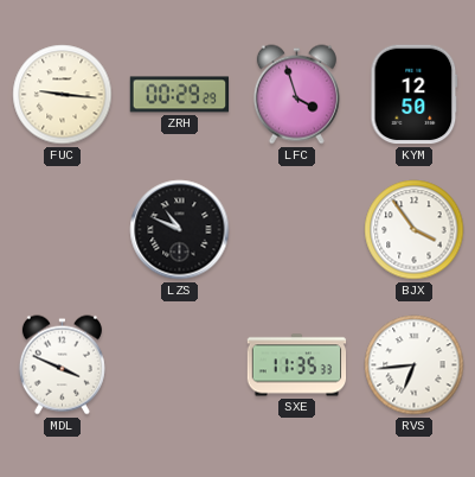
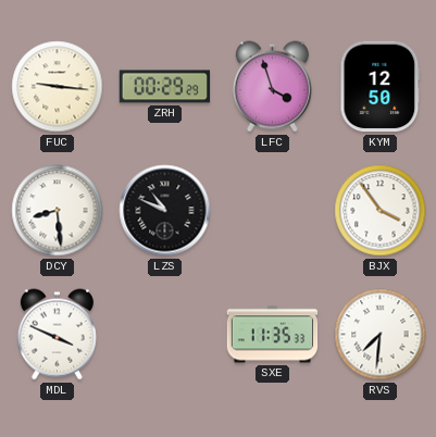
DCY: none -> 8:29 (58, 211)
RVS: 6:44 -> 7:31 (381, 335)
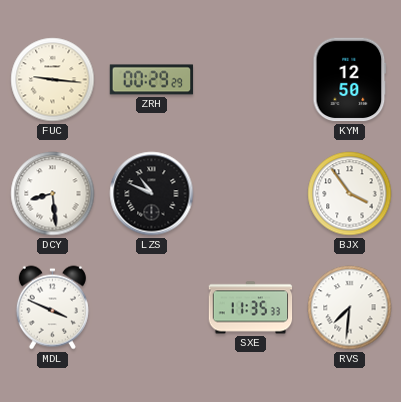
LFC: 3:57 -> none (272, 87)
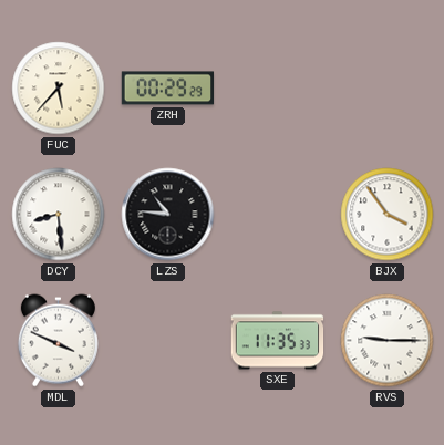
FUC: 9:16 -> 5:37 (59, 89)
KYM: 12:50 -> none (350, 80)
LZS: 10:49 -> 10:46 (168, 215)
RVS: 7:31 -> 9:15 (388, 341)
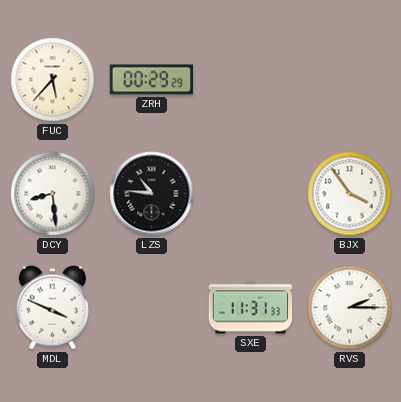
SXE: 11:35 -> 11:31 (251, 308)
RVS: 9:15 -> 2:15 (350, 308)
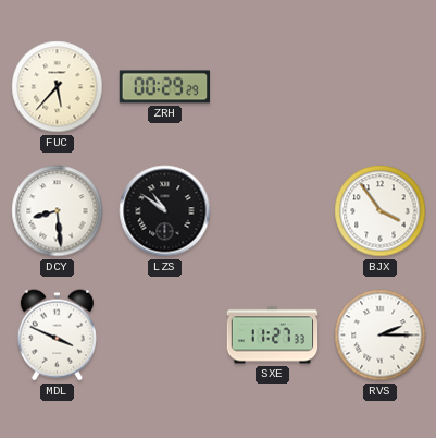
LZS: 10:46 -> 10:51 (165, 211)
SXE: 11:31 -> 11:27 (273, 336)
